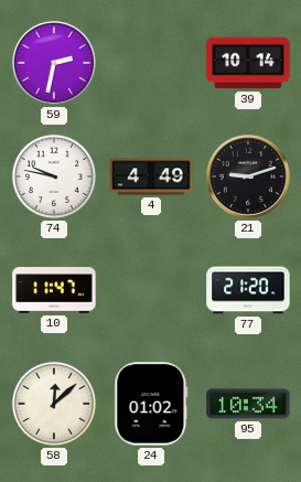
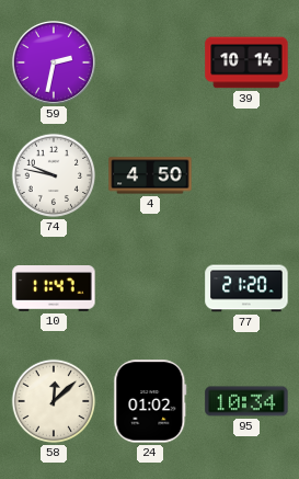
4: 4:49 -> 4:50 (150, 175)
21: 9:12 -> none (248, 176)
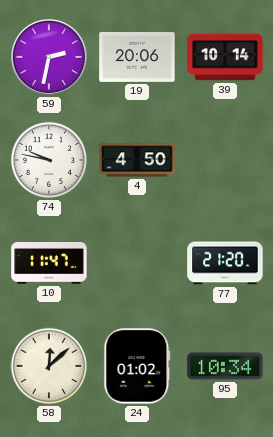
19: none -> 20:06 (137, 58)
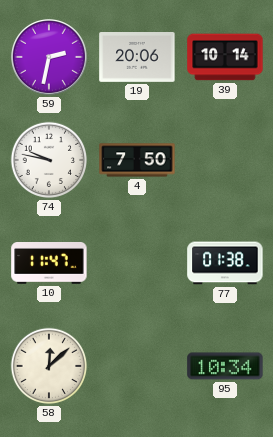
4: 4:50 -> 7:50 (137, 160)
77: 21:20 -> 01:38 (225, 263)
24: 01:02 -> none (137, 366)
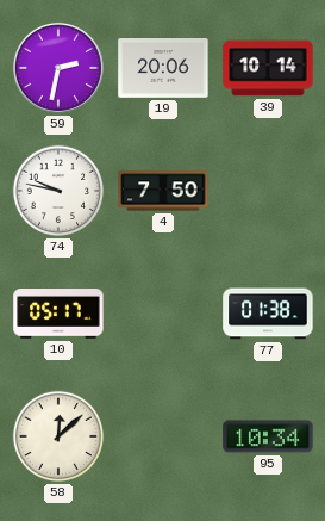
10: 11:47 -> 05:17 (58, 315)
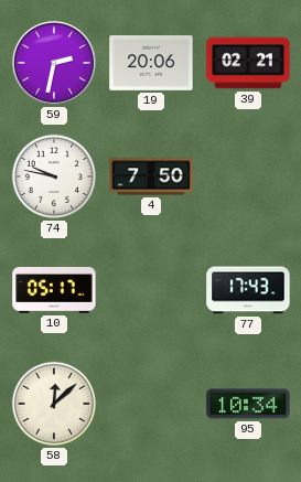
39: 10:14 -> 02:21 (248, 63)
77: 01:38 -> 17:43 (248, 290)
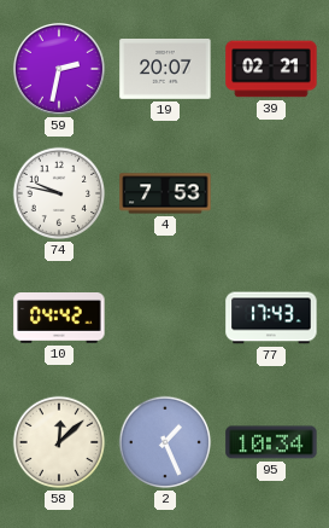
19: 20:06 -> 20:07 (165, 70)
4: 7:50 -> 7:53 (165, 193)
10: 05:17 -> 04:42 (59, 319)
2: none -> 1:26 (165, 442)
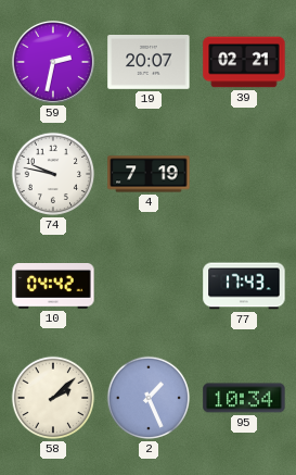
4: 7:53 -> 7:19 (149, 174)
58: 12:08 -> 2:08 (53, 398)
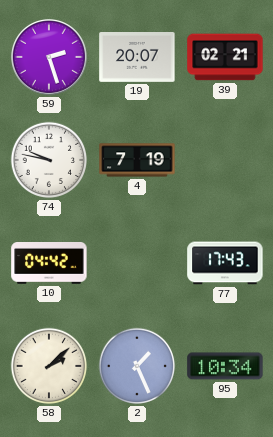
59: 2:32 -> 2:27 (49, 57)
